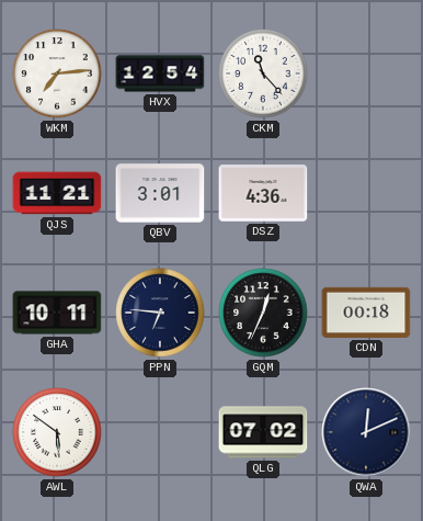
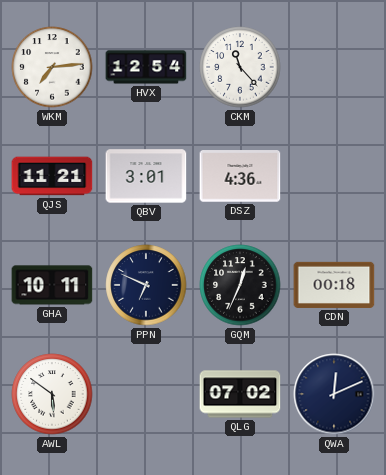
PPN: 6:46 -> 6:49 (146, 285)
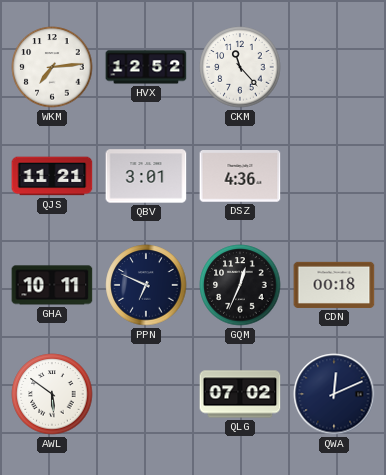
HVX: 12:54 -> 12:52 (146, 67)
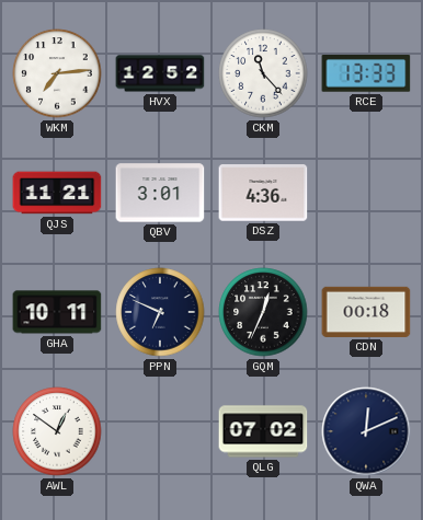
RCE: none -> 13:33 (366, 73)
AWL: 5:51 -> 12:51 (57, 431)
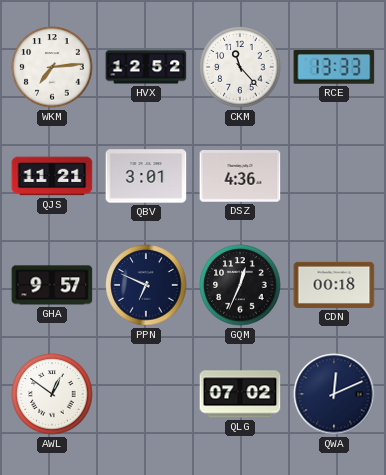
GHA: 10:11 -> 9:57 (52, 285)
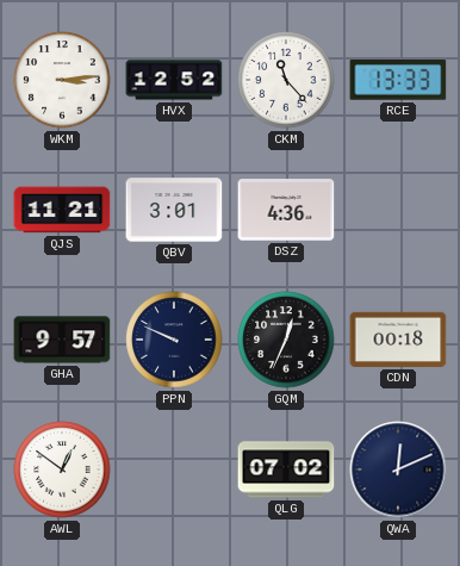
WKM: 7:14 -> 3:14 (62, 80)
PPN: 6:49 -> 9:49 (174, 340)
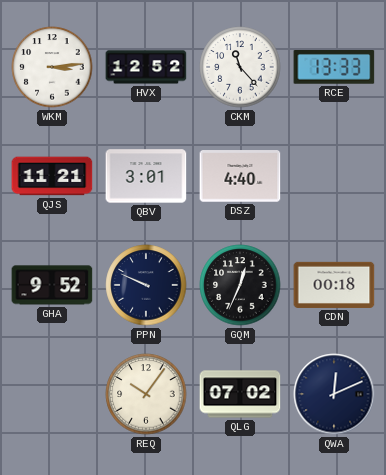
DSZ: 4:36 -> 4:40 (240, 176)
GHA: 9:57 -> 9:52 (52, 285)
AWL: 12:51 -> none (62, 469)
REQ: none -> 10:06 (146, 394)
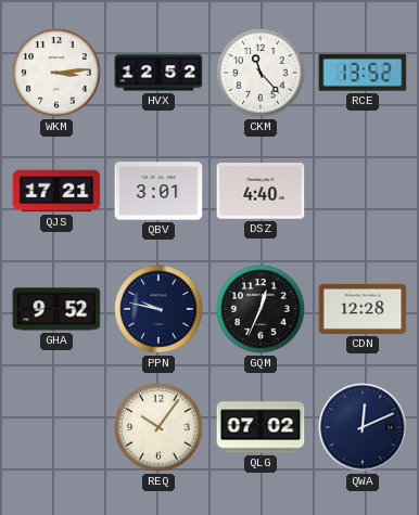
RCE: 13:33 -> 13:52 (363, 73)
QJS: 11:21 -> 17:21 (56, 191)
PPN: 9:49 -> 9:47 (158, 309)
CDN: 00:18 -> 12:28 (363, 309)
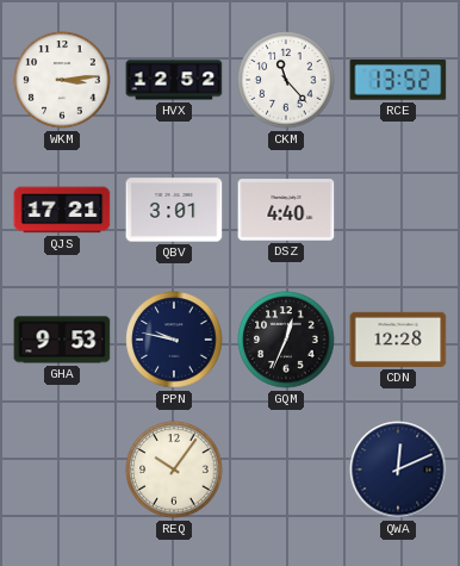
GHA: 9:52 -> 9:53 (62, 340)
QLG: 07:02 -> none (261, 427)
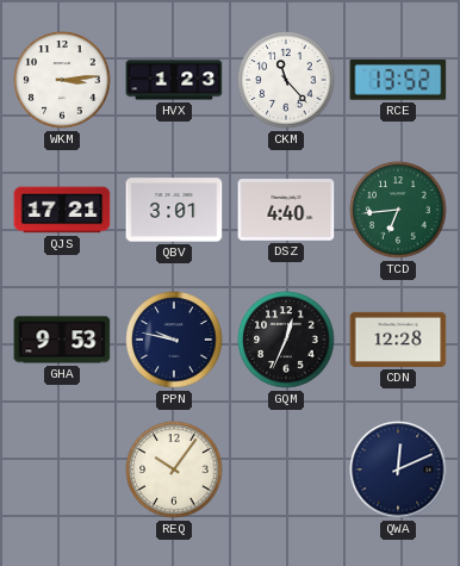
HVX: 12:52 -> 1:23 (174, 80)
TCD: none -> 6:44 (398, 210)
